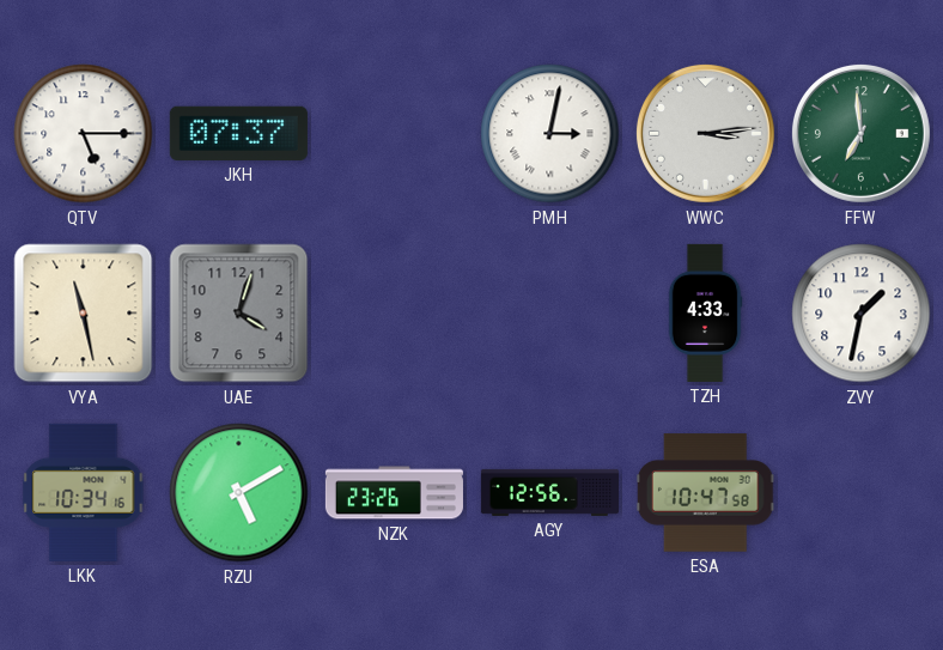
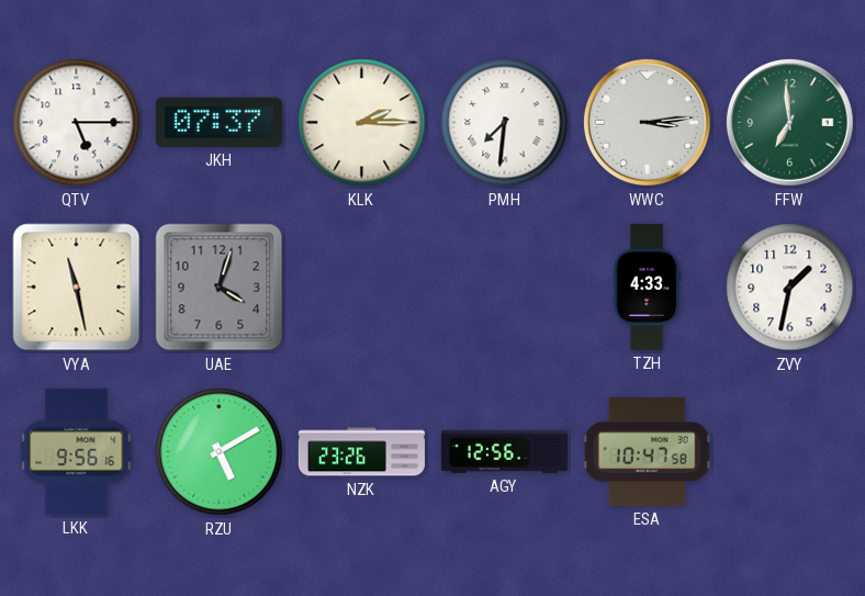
KLK: none -> 2:15 (362, 123)
PMH: 3:02 -> 7:31 (505, 123)
LKK: 10:34 -> 9:56 (77, 451)
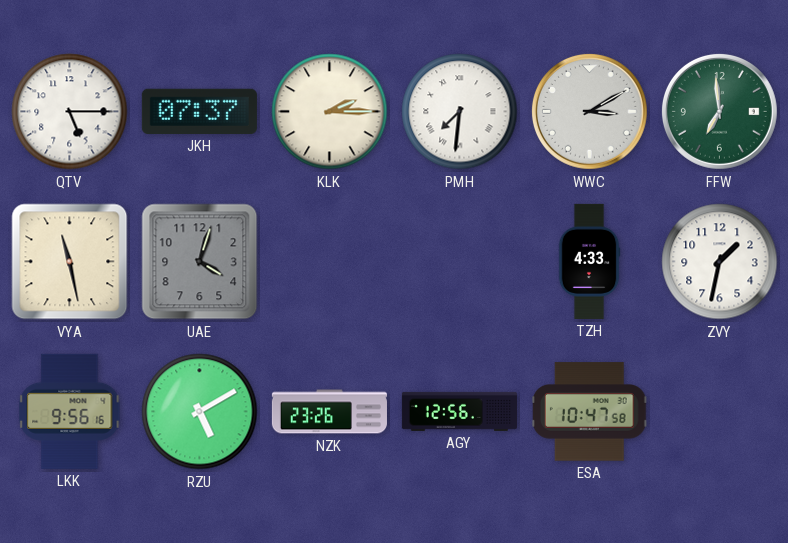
WWC: 3:14 -> 3:10 (589, 111)
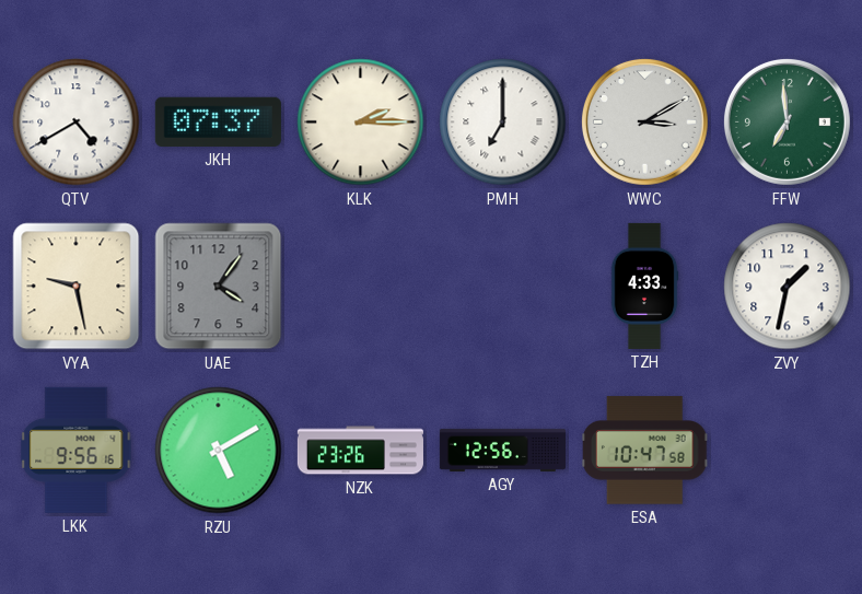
QTV: 5:15 -> 4:40 (77, 123)
PMH: 7:31 -> 7:00 (503, 123)
VYA: 11:28 -> 9:28 (77, 287)
UAE: 4:03 -> 4:06 (219, 287)
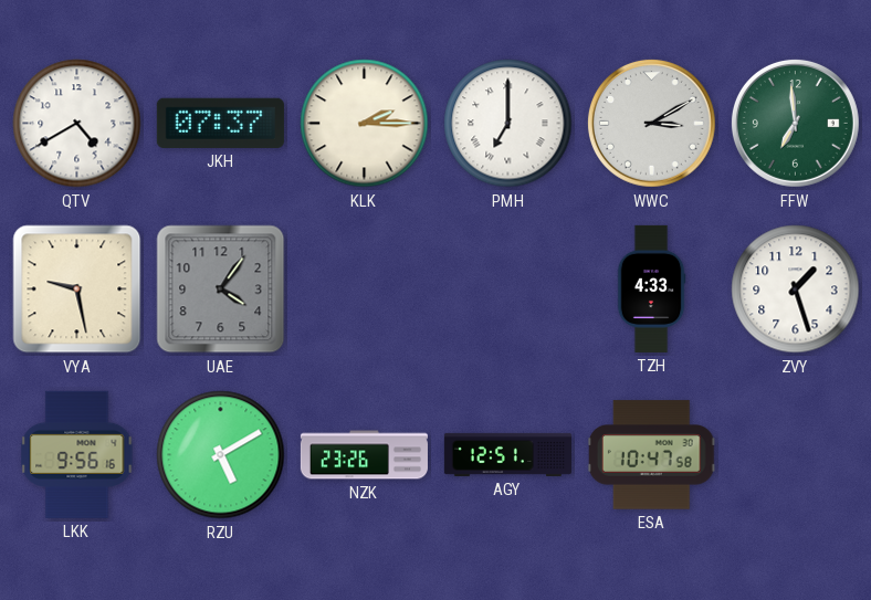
ZVY: 1:32 -> 1:27 (796, 290)
AGY: 12:56 -> 12:51 (507, 454)
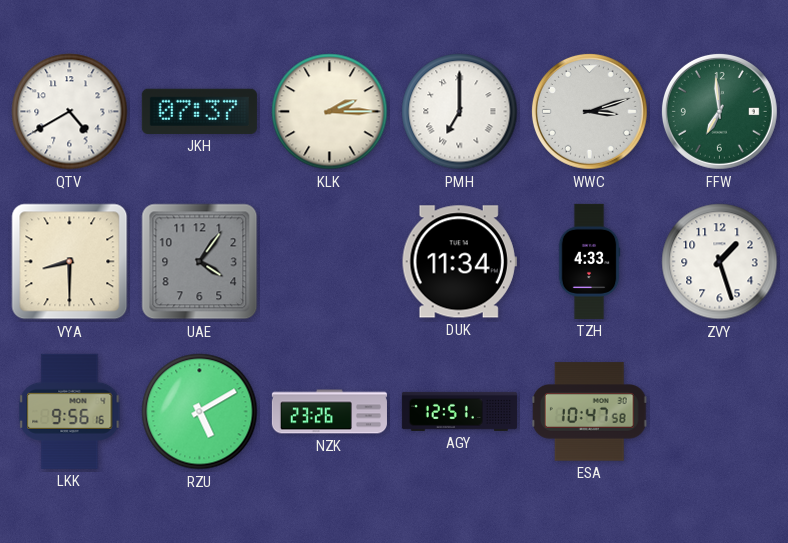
WWC: 3:10 -> 3:12 (589, 111)
VYA: 9:28 -> 8:30 (70, 262)
DUK: none -> 11:34 (459, 262)
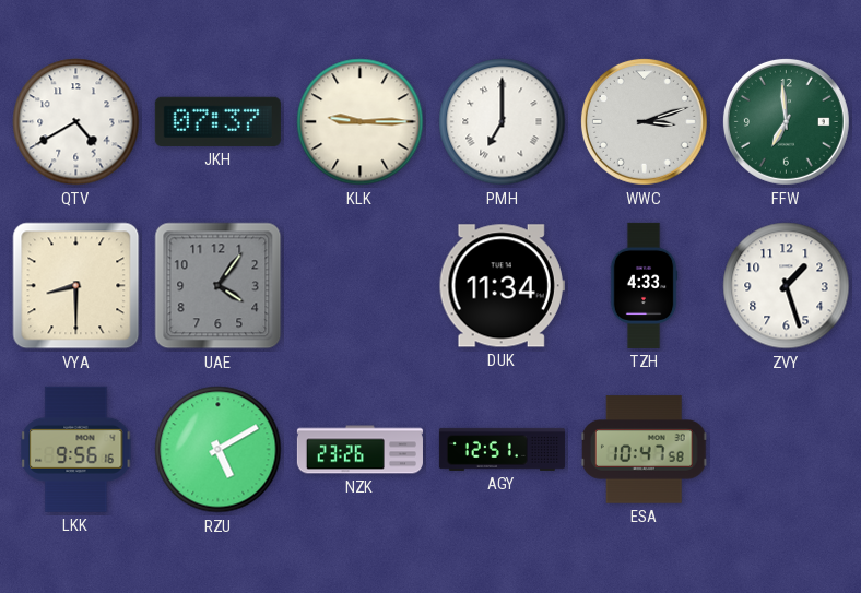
KLK: 2:15 -> 9:15 (361, 122)
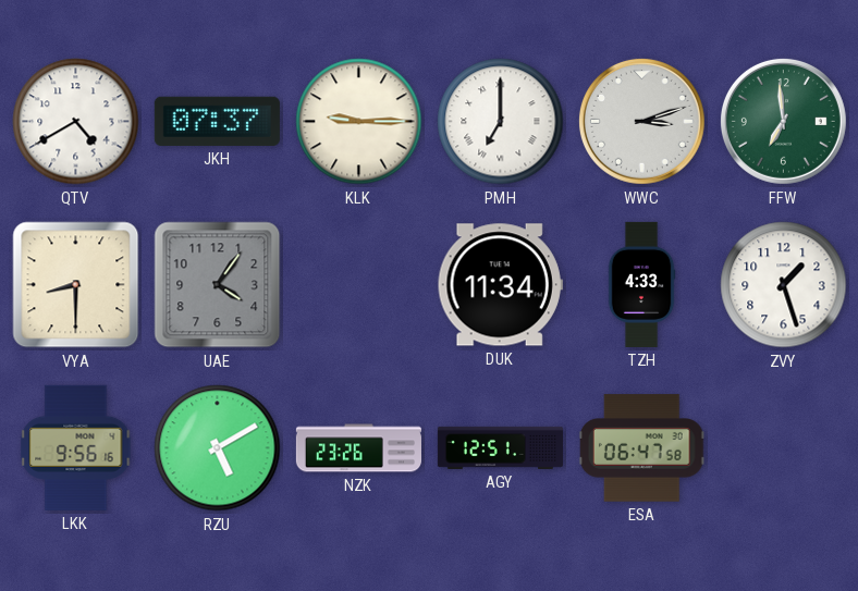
ESA: 10:47 -> 06:47 (641, 448)
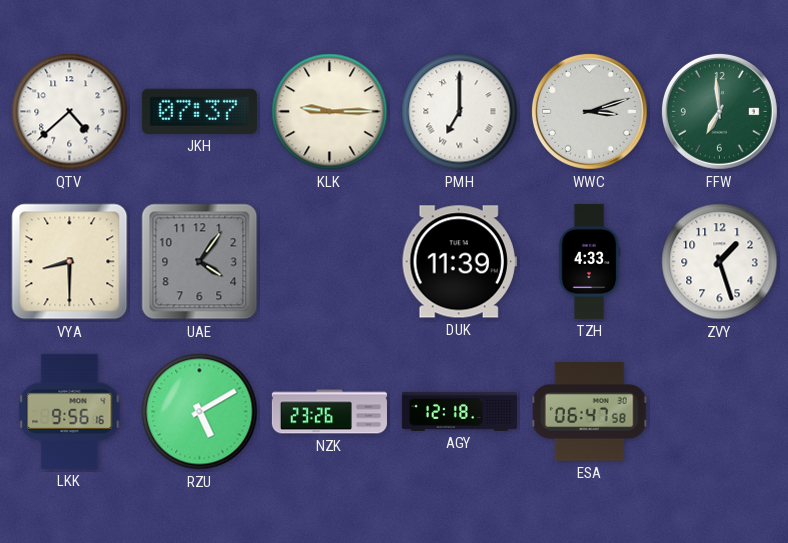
QTV: 4:40 -> 4:38 (70, 112)
DUK: 11:34 -> 11:39 (459, 262)
AGY: 12:51 -> 12:18 (459, 411)
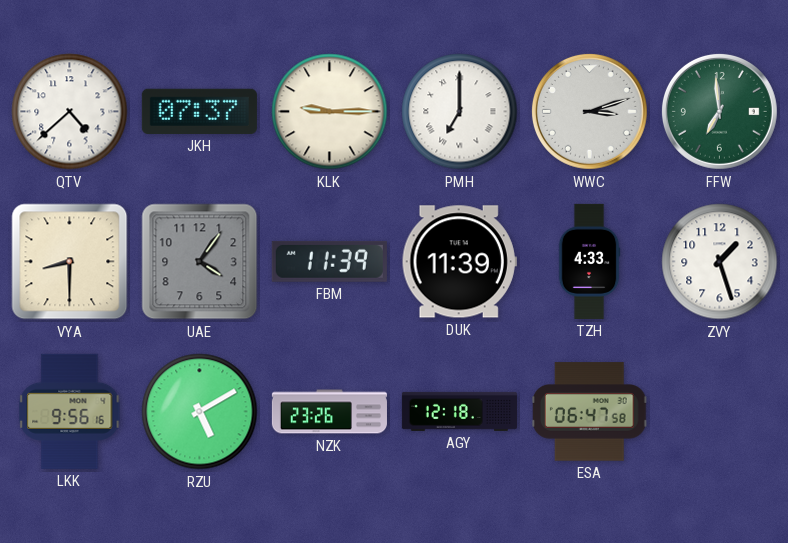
FBM: none -> 11:39 (329, 261)
